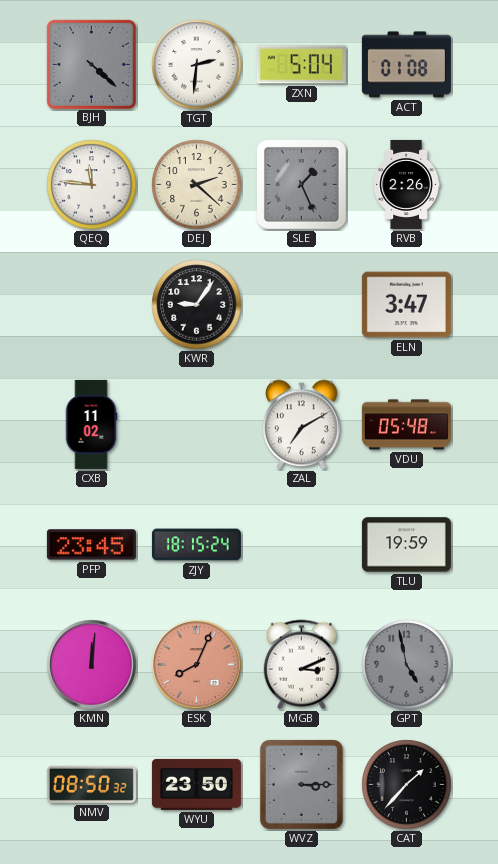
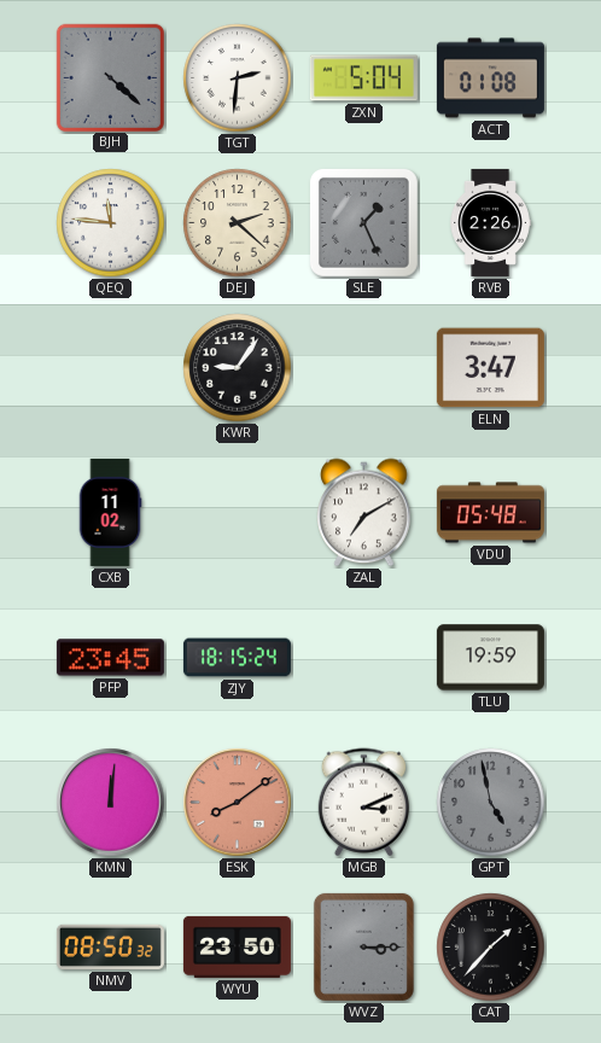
ESK: 8:04 -> 8:09 (238, 803)
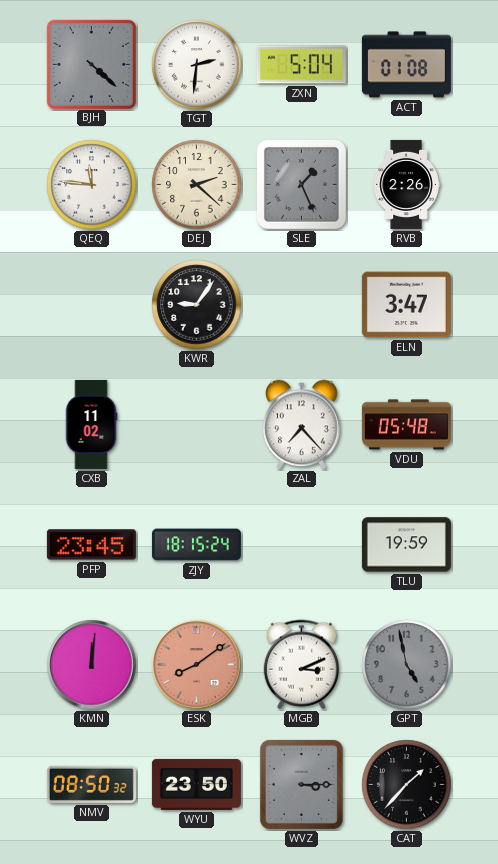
ZAL: 7:10 -> 7:23 (302, 425)
